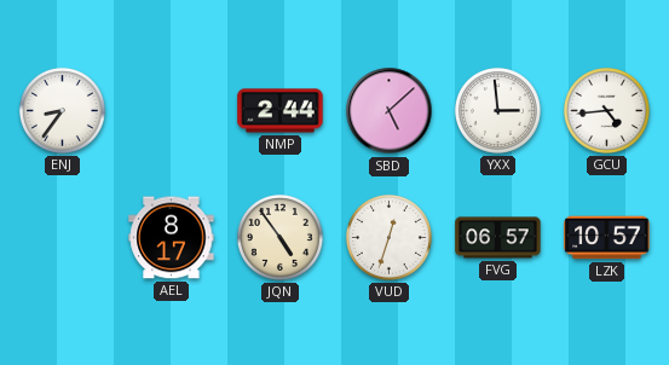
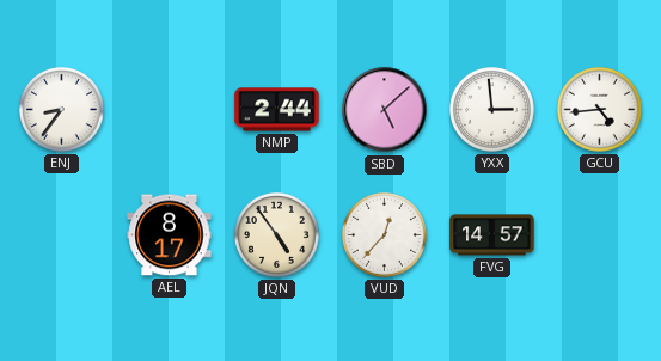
VUD: 12:33 -> 12:37 (384, 234)
FVG: 06:57 -> 14:57 (492, 235)
LZK: 10:57 -> none (607, 238)
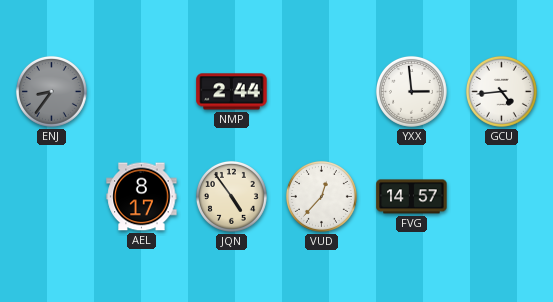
ENJ dial: white -> grey (51, 91)
SBD: 5:08 -> none (385, 110)
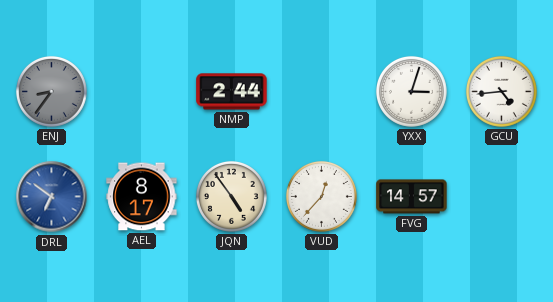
YXX: 2:59 -> 3:03 (411, 91)
DRL: none -> 6:51 (52, 197)
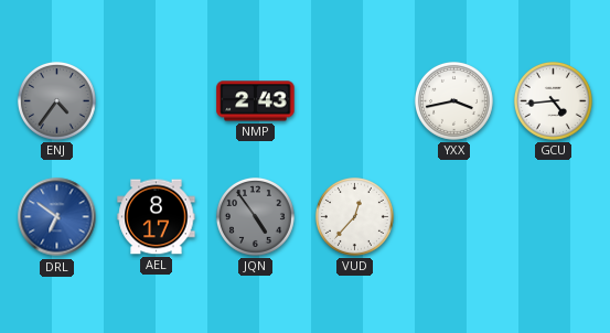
ENJ: 8:36 -> 4:36 (56, 100)
NMP: 2:44 -> 2:43 (256, 101)
YXX: 3:03 -> 3:43 (453, 100)
JQN dial: cream -> grey (255, 216)
FVG: 14:57 -> none (412, 197)
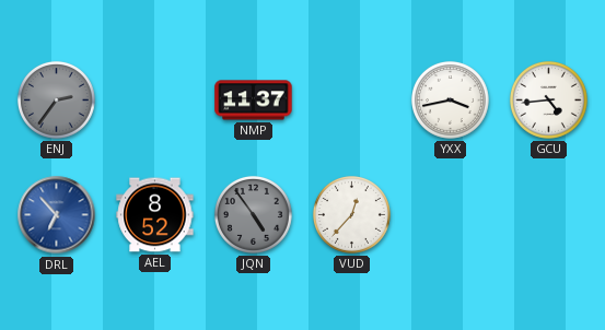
ENJ: 4:36 -> 2:36 (56, 99)
NMP: 2:43 -> 11:37 (254, 101)
DRL: 6:51 -> 6:53 (57, 215)
AEL: 8:17 -> 8:52 (155, 215)
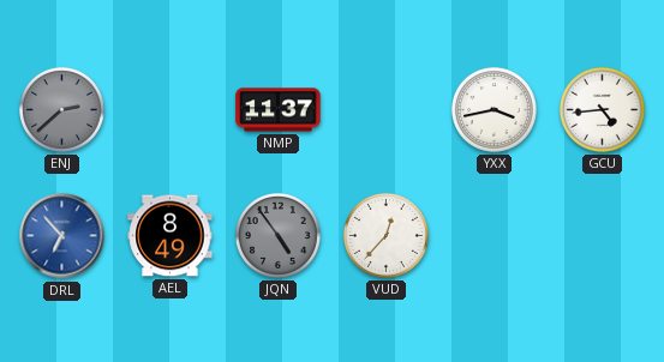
ENJ: 2:36 -> 2:38 (61, 109)
AEL: 8:52 -> 8:49 (171, 236)
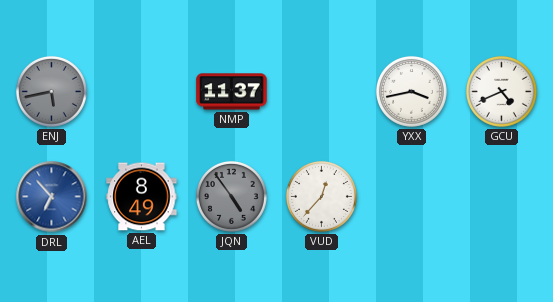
ENJ: 2:38 -> 5:43 (51, 91)
GCU: 4:44 -> 4:41 (501, 91)
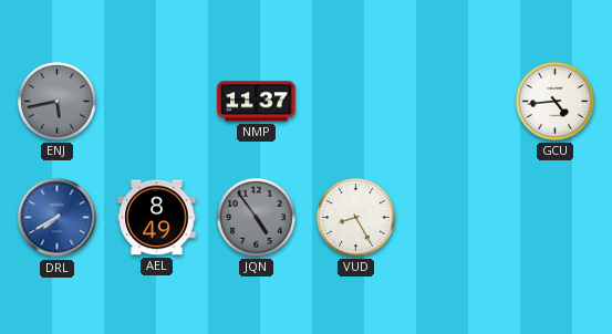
YXX: 3:43 -> none (411, 91)
GCU: 4:41 -> 4:44 (554, 101)
DRL: 6:53 -> 7:40 (58, 218)
VUD: 12:37 -> 8:25 (355, 217)
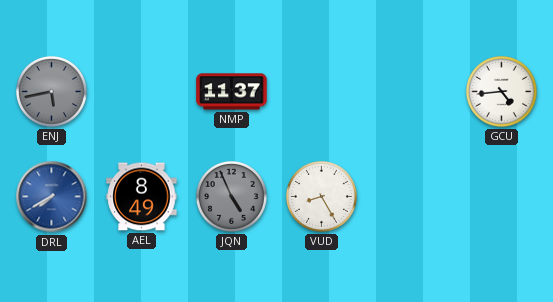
JQN: 4:54 -> 4:56 (231, 196)
